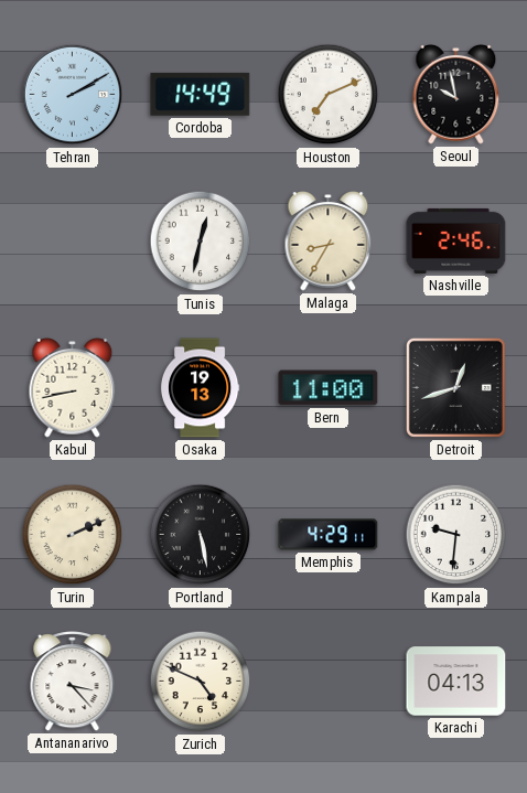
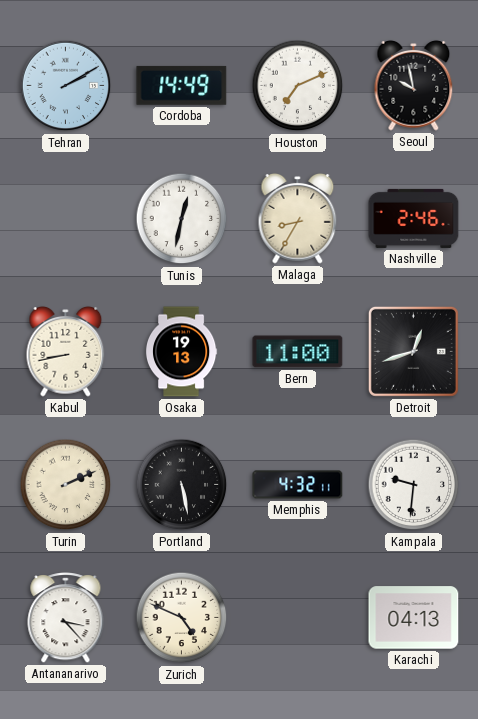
Memphis: 4:29 -> 4:32 (298, 485)
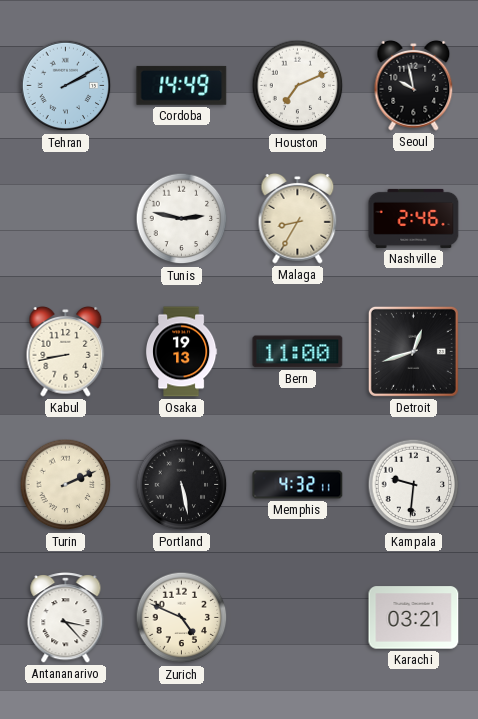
Tunis: 12:32 -> 2:47 (182, 219)
Karachi: 04:13 -> 03:21 (414, 618)
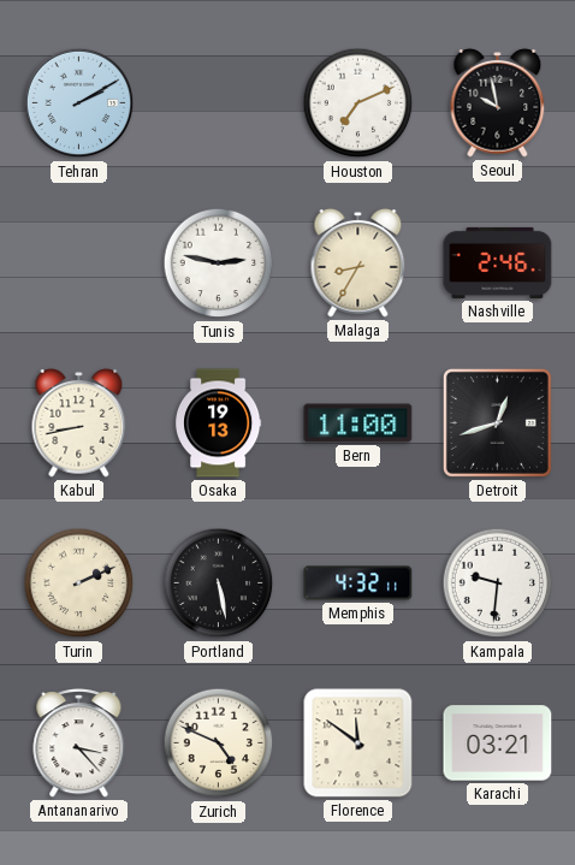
Cordoba: 14:49 -> none (182, 85)
Florence: none -> 11:51 (358, 743)
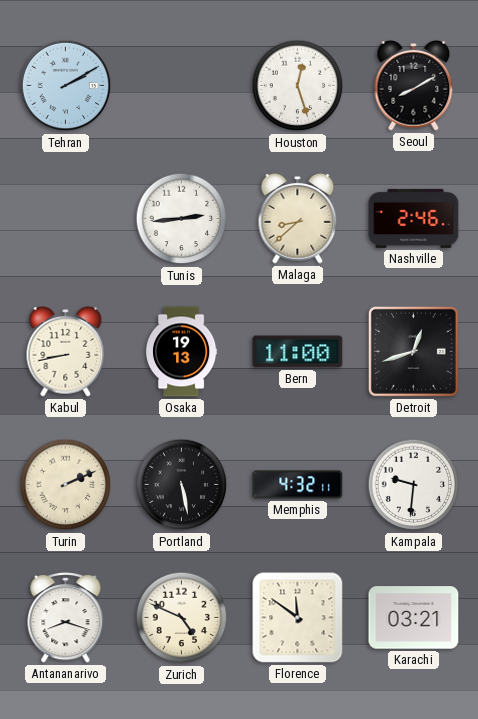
Houston: 7:11 -> 12:27 (298, 86)
Seoul: 9:58 -> 8:10 (414, 85)
Tunis: 2:47 -> 2:44 (182, 219)
Malaga: 8:35 -> 8:38 (298, 218)
Antananarivo: 3:23 -> 8:18 (66, 618)
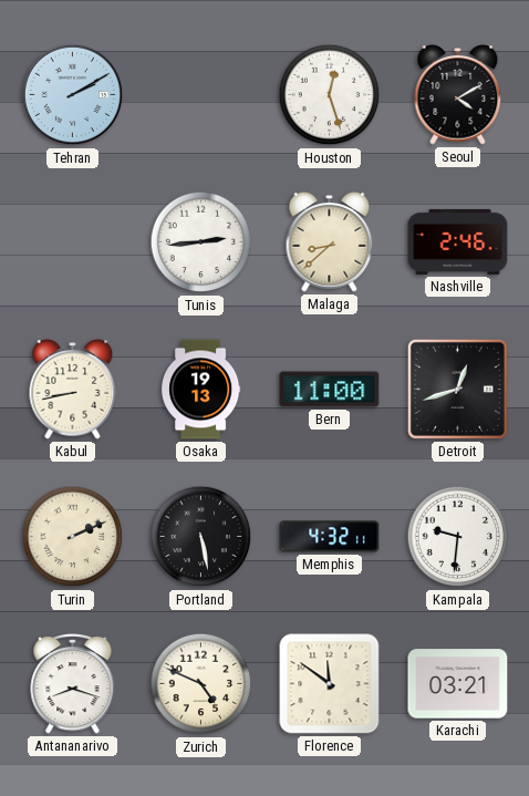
Seoul: 8:10 -> 4:10 (458, 94)
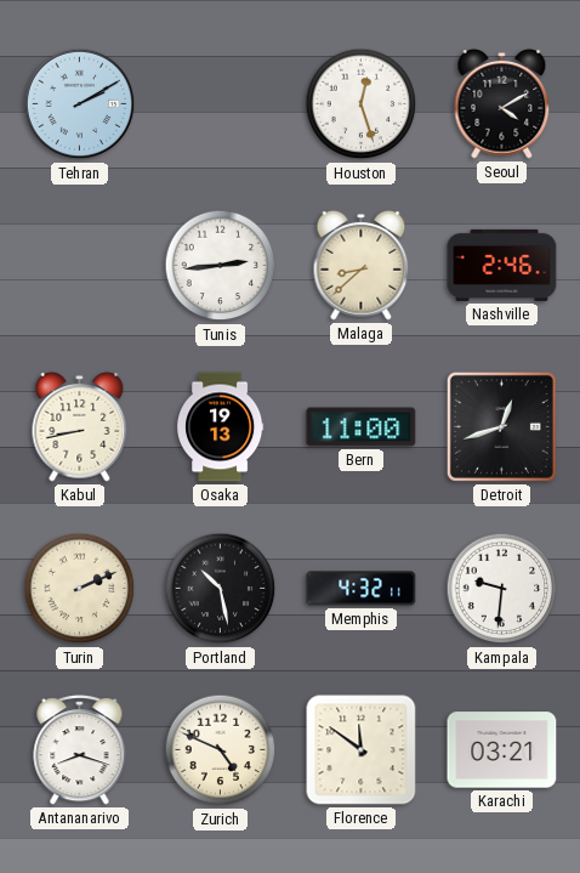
Portland: 5:28 -> 10:28 (221, 589)
